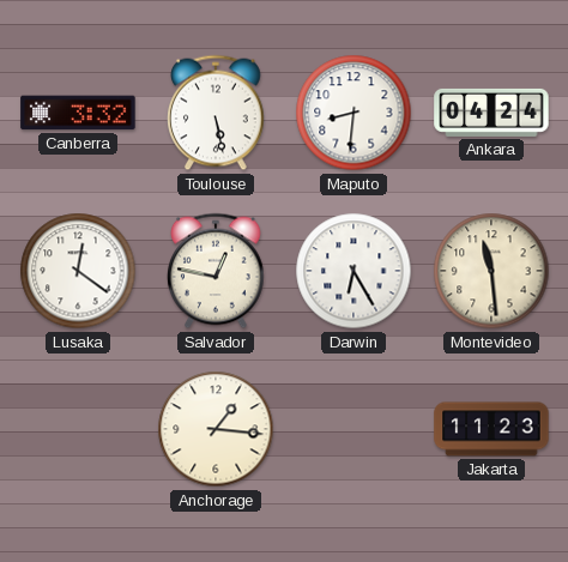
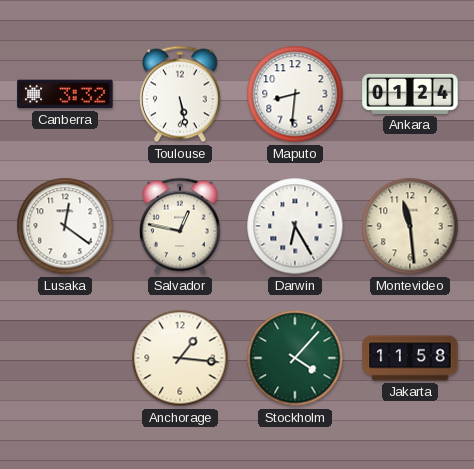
Ankara: 04:24 -> 01:24 (410, 94)
Stockholm: none -> 4:07 (295, 358)
Jakarta: 11:23 -> 11:58 (410, 358)
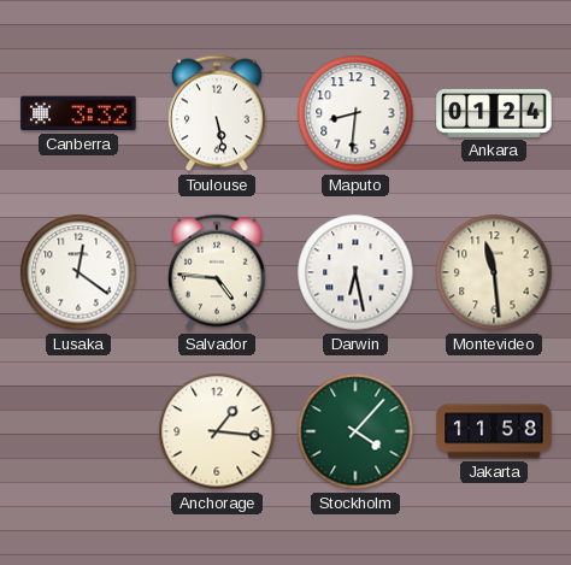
Salvador: 12:47 -> 4:46 (218, 272)
Darwin: 6:25 -> 6:28 (355, 272)
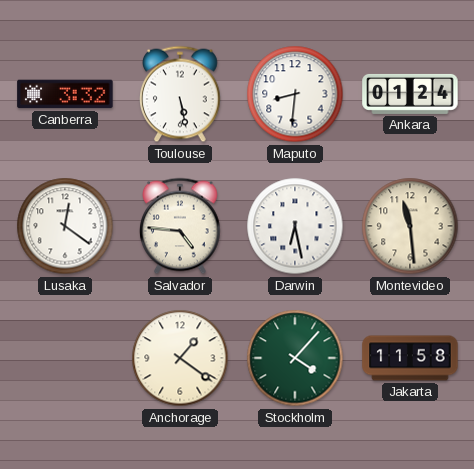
Anchorage: 1:16 -> 1:21 (180, 358)
